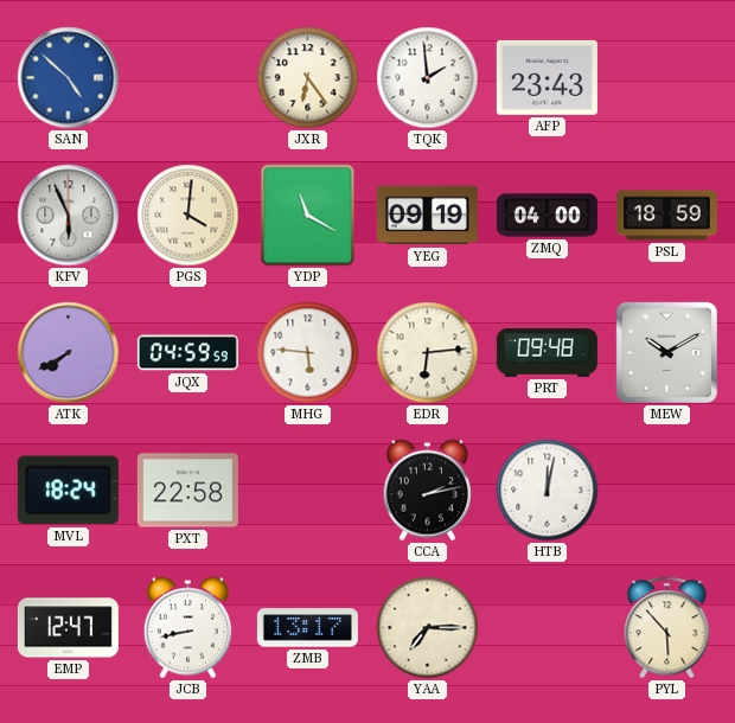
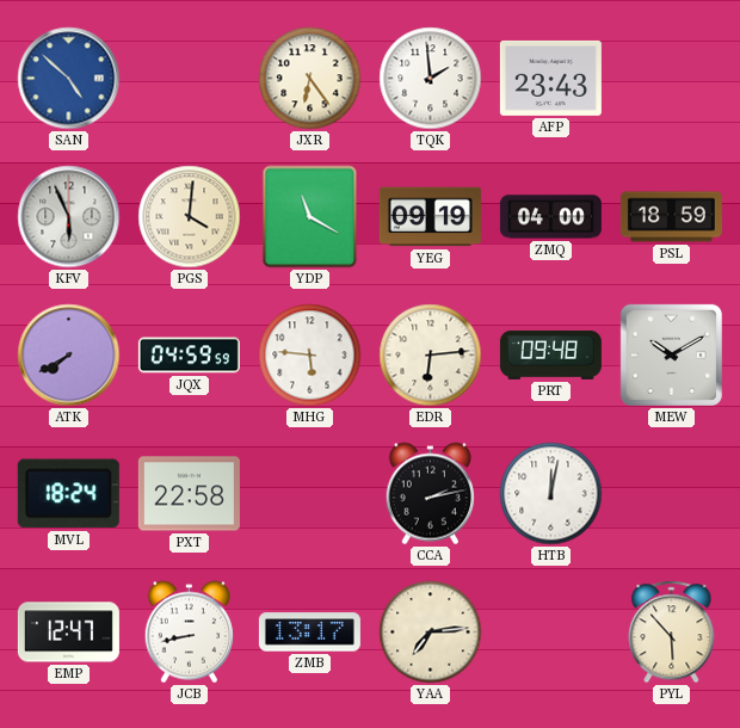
YAA: 7:15 -> 7:14 (431, 633)
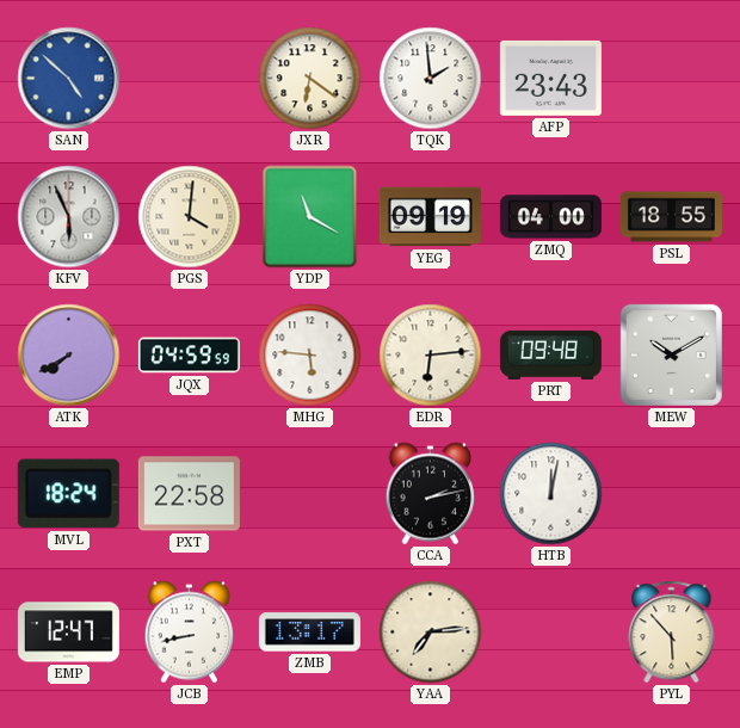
JXR: 6:24 -> 6:21 (310, 79)
PSL: 18:59 -> 18:55 (671, 217)
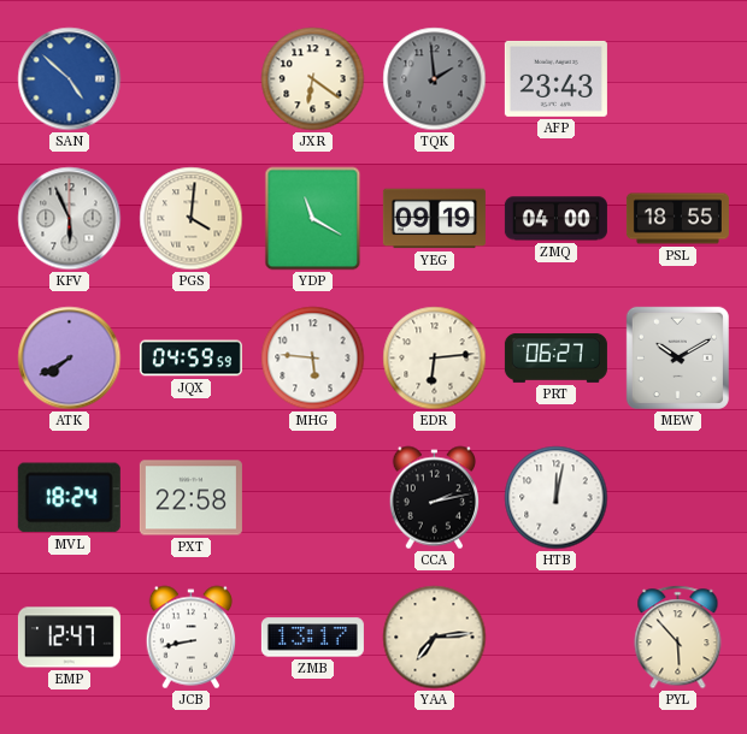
TQK dial: white -> grey (435, 79)
PRT: 09:48 -> 06:27 (555, 357)
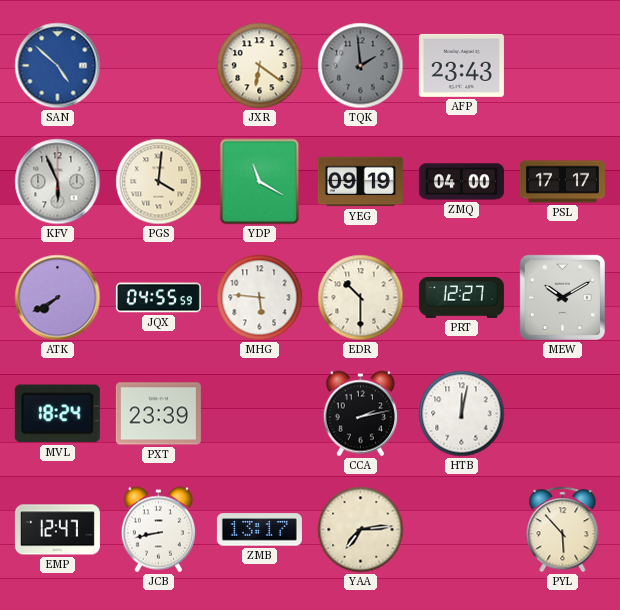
PSL: 18:55 -> 17:17 (562, 182)
JQX: 04:59 -> 04:55 (158, 298)
EDR: 6:14 -> 10:30 (361, 298)
PRT: 06:27 -> 12:27 (461, 297)
PXT: 22:58 -> 23:39 (158, 414)
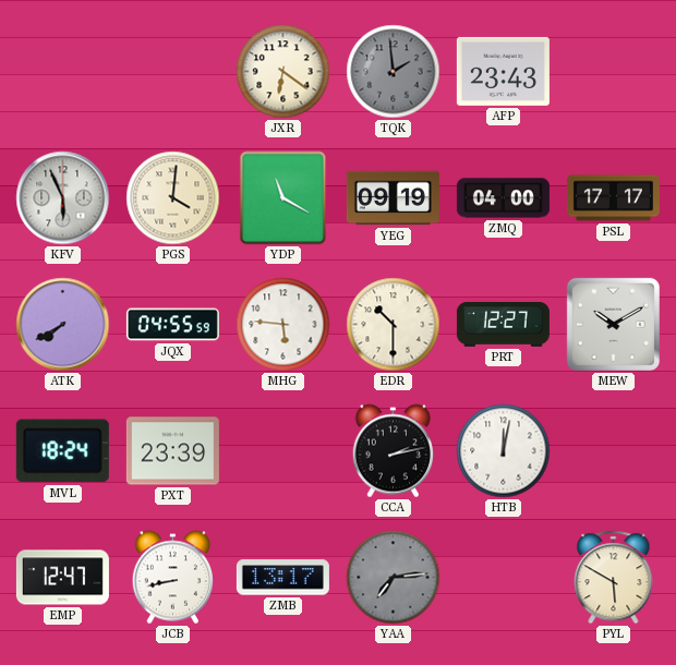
SAN: 4:52 -> none (58, 66)
YAA dial: cream -> grey (394, 578)
PYL: 5:53 -> 5:50 (614, 578)
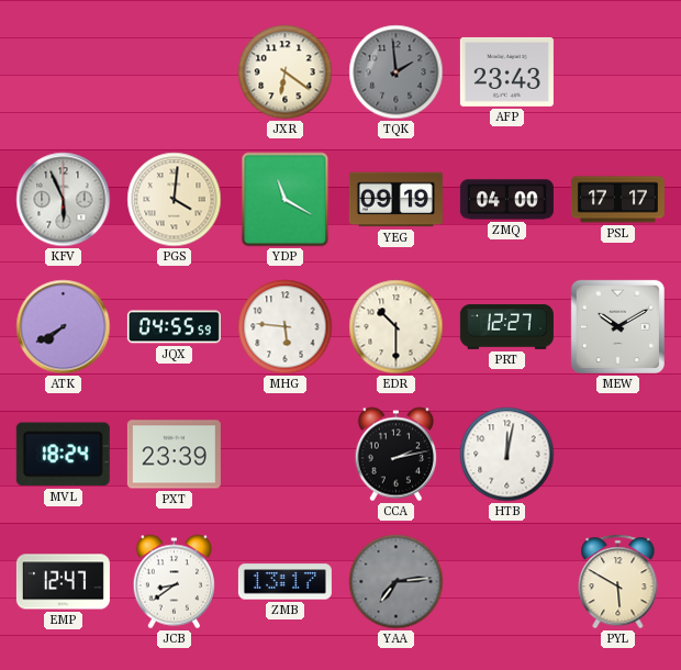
JCB: 8:43 -> 8:39 (174, 582)
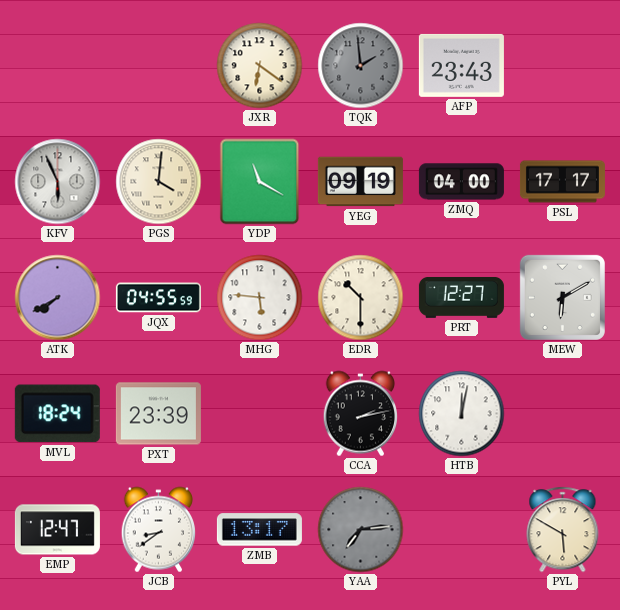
MEW: 10:10 -> 6:10 (562, 297)
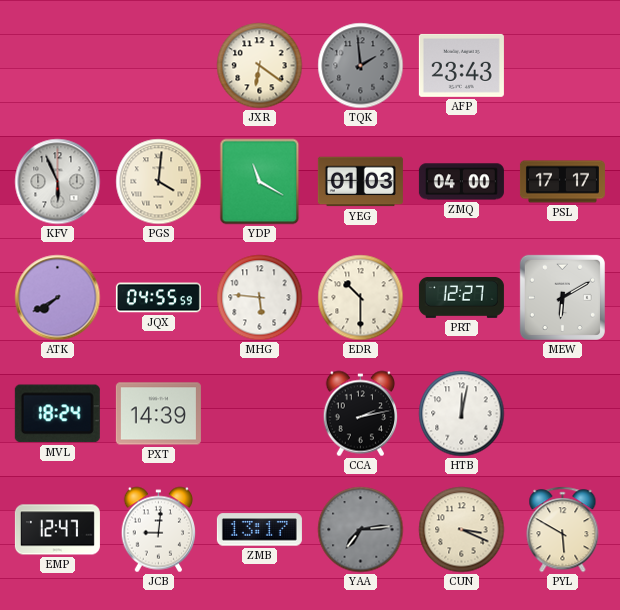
YEG: 09:19 -> 01:03 (360, 182)
PXT: 23:39 -> 14:39 (158, 414)
JCB: 8:39 -> 9:01 (158, 530)
CUN: none -> 3:19 (462, 530)
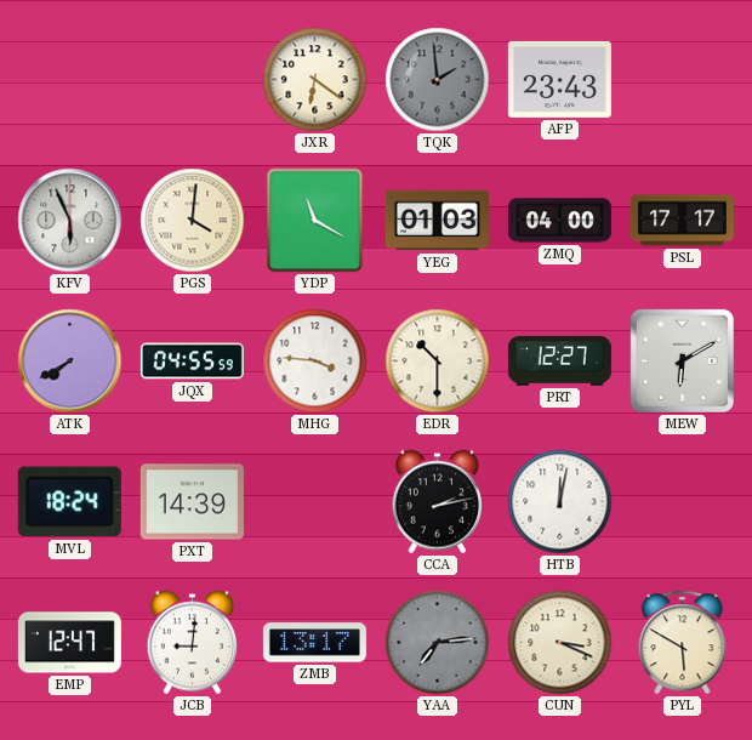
MHG: 5:46 -> 3:46 (315, 362)
